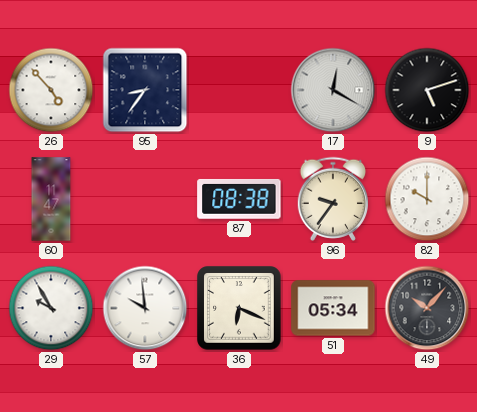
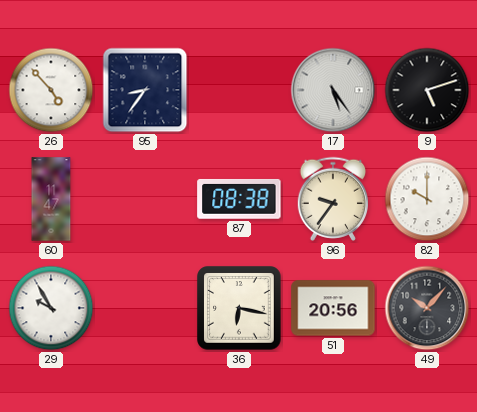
17: 12:20 -> 5:24 (333, 90)
57: 9:59 -> none (145, 308)
36: 6:19 -> 6:17 (239, 308)
51: 05:34 -> 20:56 (333, 308)
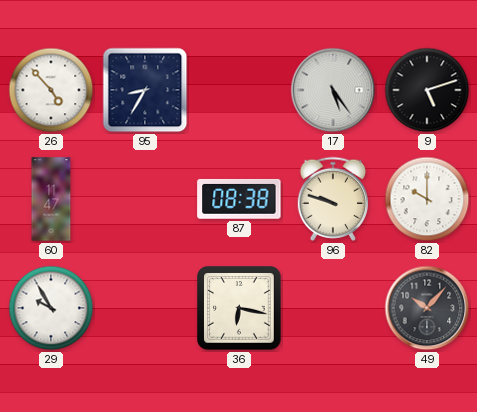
95: 8:36 -> 8:35 (145, 90)
96: 9:36 -> 9:48 (332, 199)
51: 20:56 -> none (333, 308)
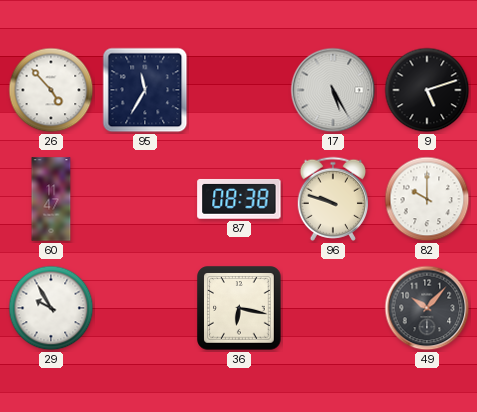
95: 8:35 -> 11:35 (145, 90)
17: 5:24 -> 5:25 (333, 90)
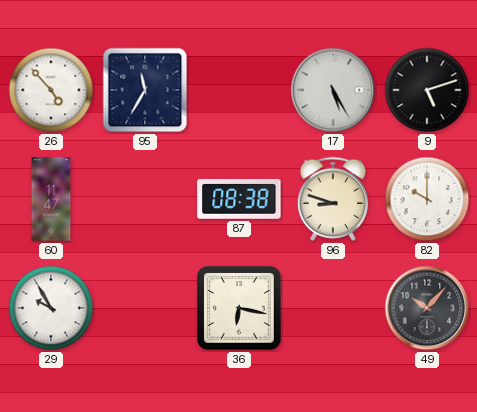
96: 9:48 -> 8:48 (332, 199)
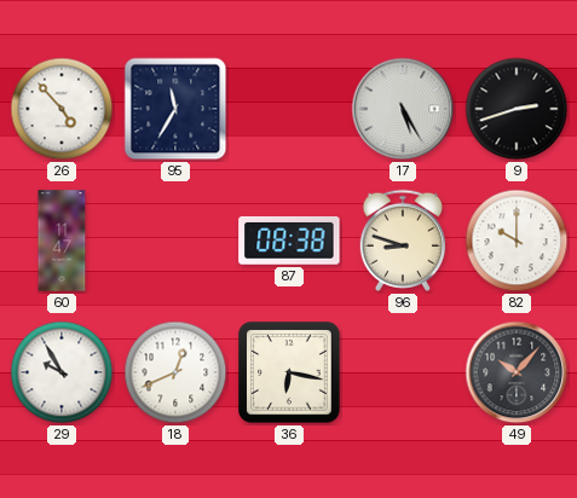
9: 5:12 -> 2:42 (517, 109)
18: none -> 12:41 (175, 372)
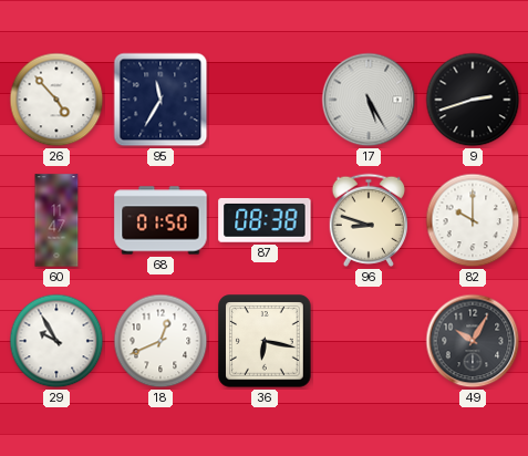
68: none -> 01:50 (161, 220)
49: 10:07 -> 10:05 (473, 341)
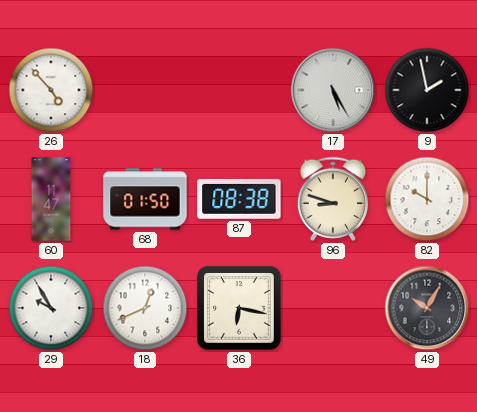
95: 11:35 -> none (161, 100)
9: 2:42 -> 1:58 (427, 90)
